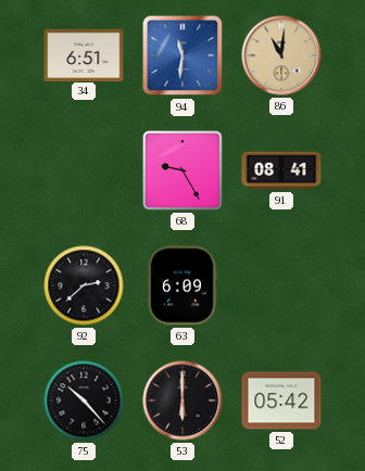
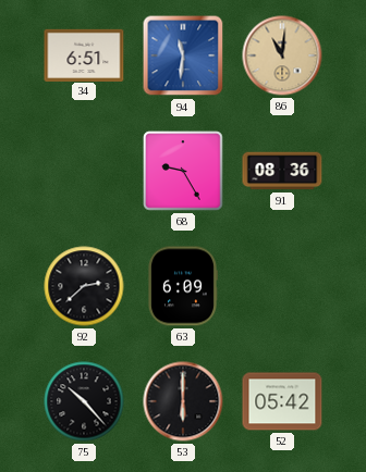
91: 08:41 -> 08:36 (282, 171)
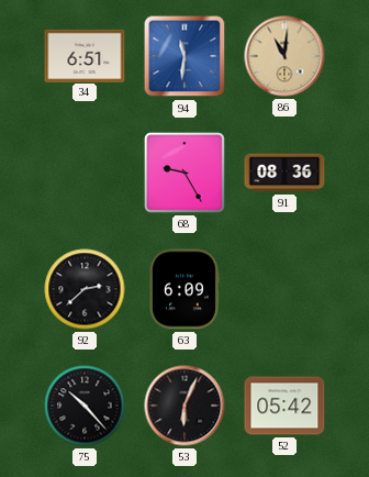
53: 6:00 -> 6:04 (185, 406)
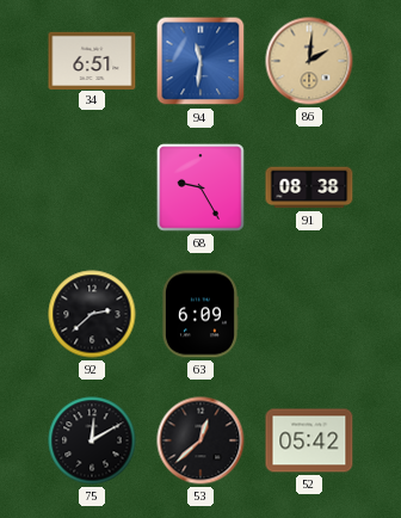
86: 11:01 -> 2:01 (309, 61)
91: 08:36 -> 08:38 (309, 187)
75: 10:23 -> 12:10 (92, 440)
53: 6:04 -> 12:38 (200, 440)
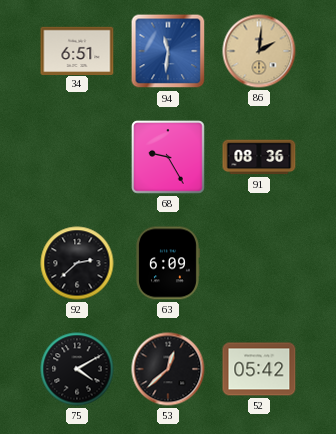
91: 08:38 -> 08:36 (259, 157)
75: 12:10 -> 4:10 (77, 369)
